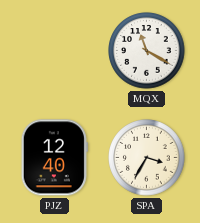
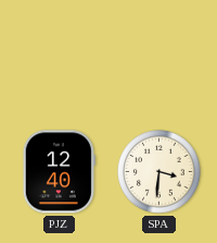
MQX: 11:20 -> none (147, 51)
SPA: 3:35 -> 3:31 (159, 172)
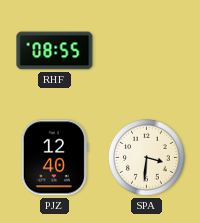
RHF: none -> 08:55 (55, 51)
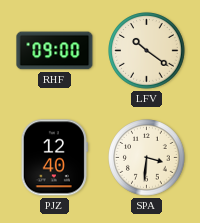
RHF: 08:55 -> 09:00 (55, 51)
LFV: none -> 10:21 (147, 51)
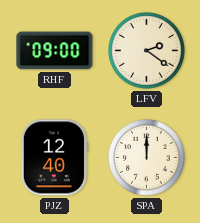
LFV: 10:21 -> 2:21 (147, 51)
SPA: 3:31 -> 12:00 (147, 158)
